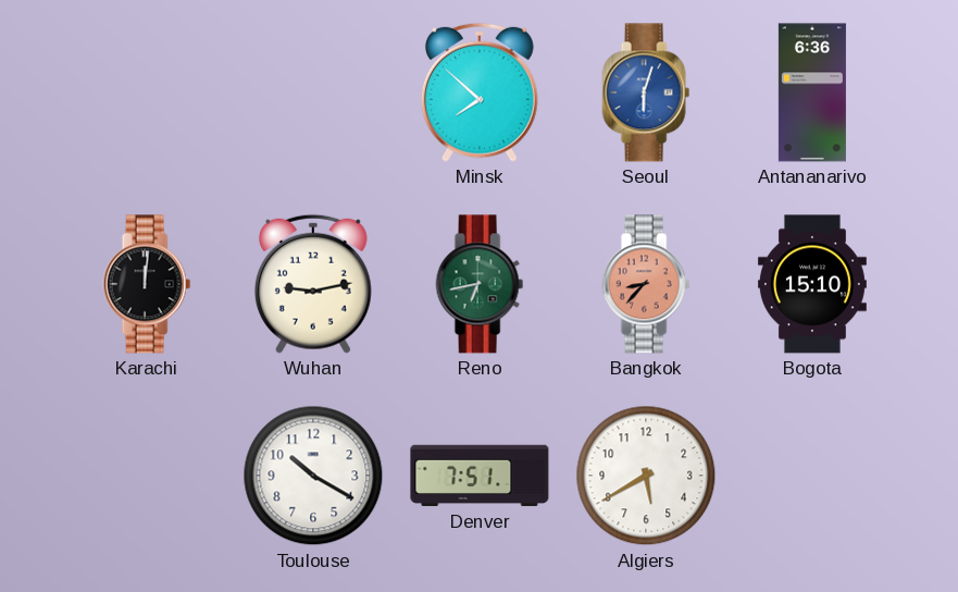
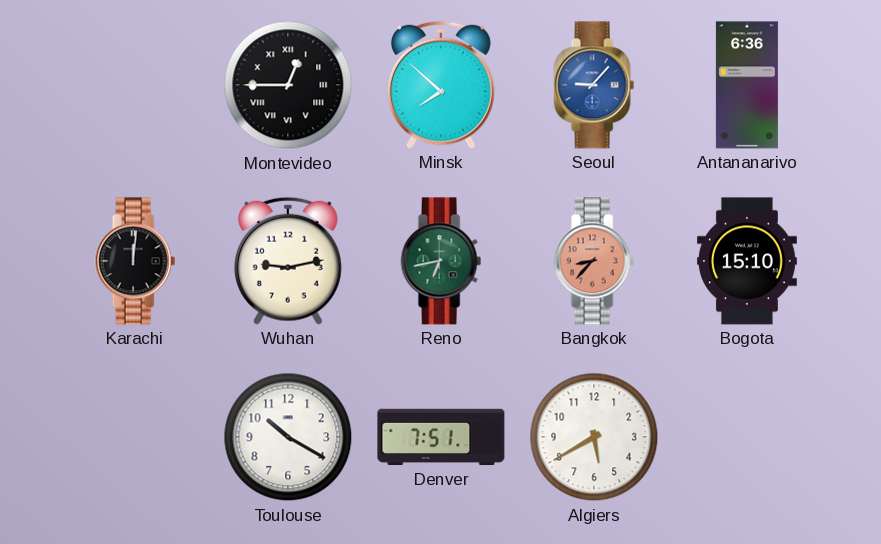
Montevideo: none -> 12:45 (288, 85)
Seoul: 6:03 -> 9:07 (594, 85)
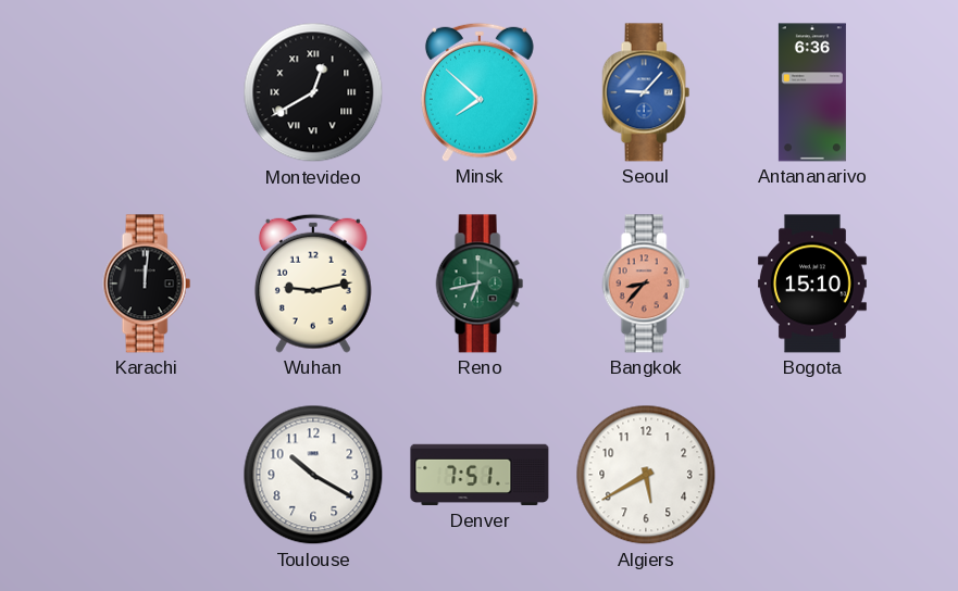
Montevideo: 12:45 -> 12:40 (313, 92)
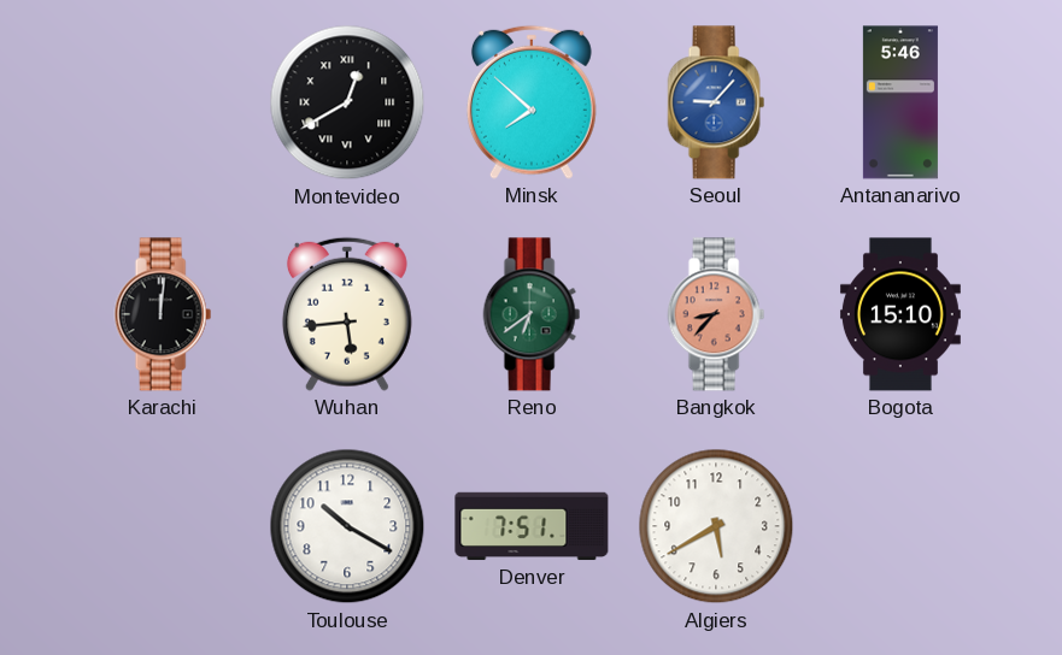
Antananarivo: 6:36 -> 5:46 (900, 102)
Wuhan: 9:13 -> 5:44 (347, 314)
Reno: 6:43 -> 6:39 (532, 314)
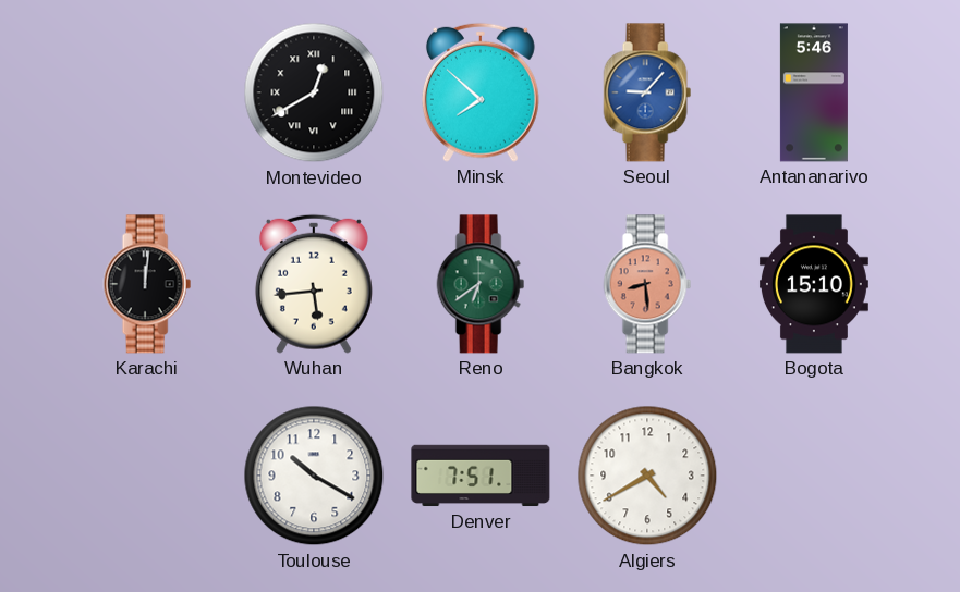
Bangkok: 8:37 -> 8:29 (647, 284)
Algiers: 5:40 -> 4:40 (647, 476)
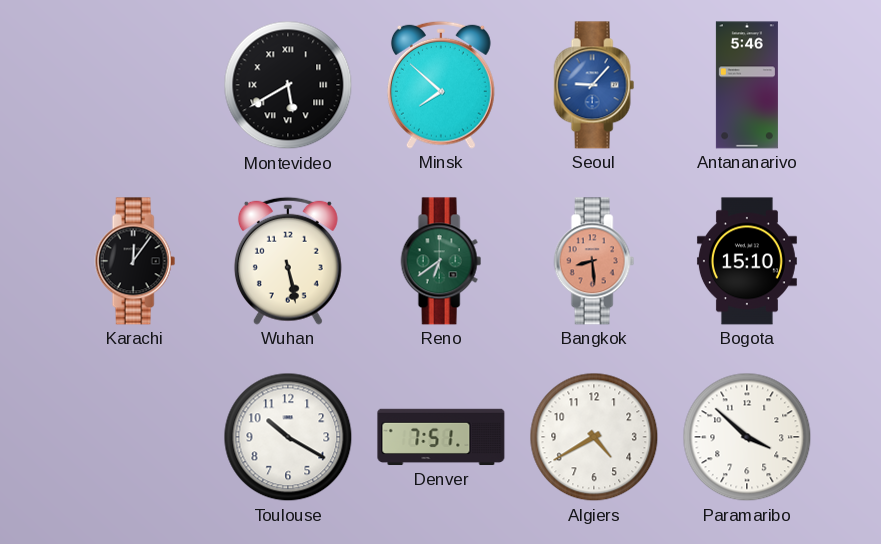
Montevideo: 12:40 -> 5:40 (288, 85)
Karachi: 12:01 -> 12:06 (135, 261)
Wuhan: 5:44 -> 5:28 (288, 261)
Paramaribo: none -> 3:52 (747, 437)
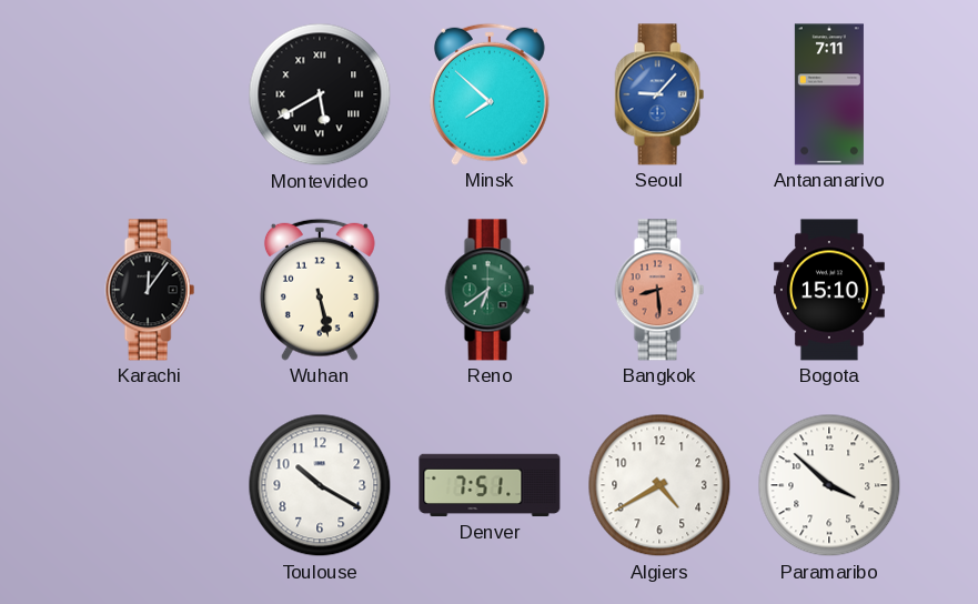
Antananarivo: 5:46 -> 7:11 (829, 94)
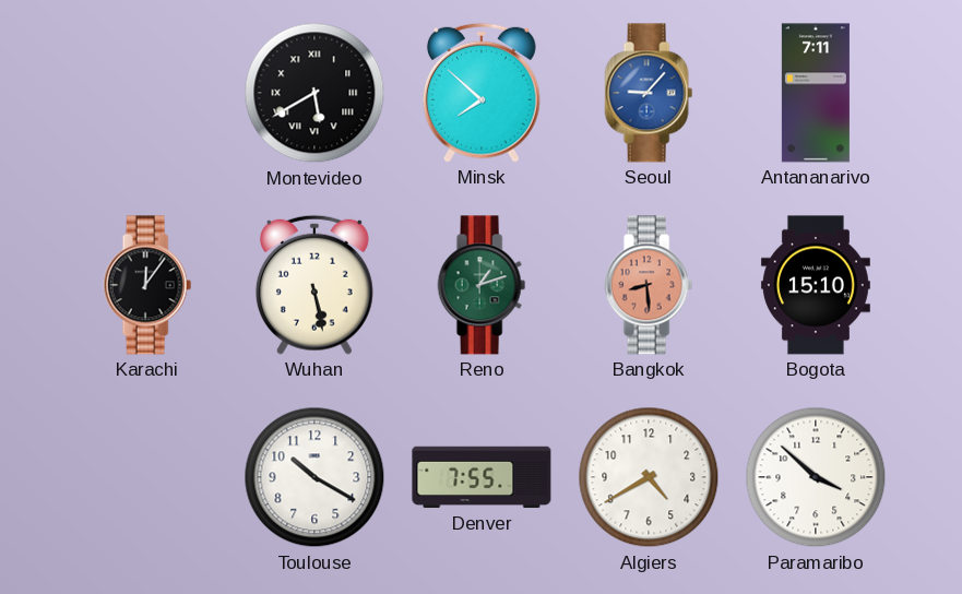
Reno: 6:39 -> 1:12 (482, 285)
Denver: 7:51 -> 7:55 (482, 477)
